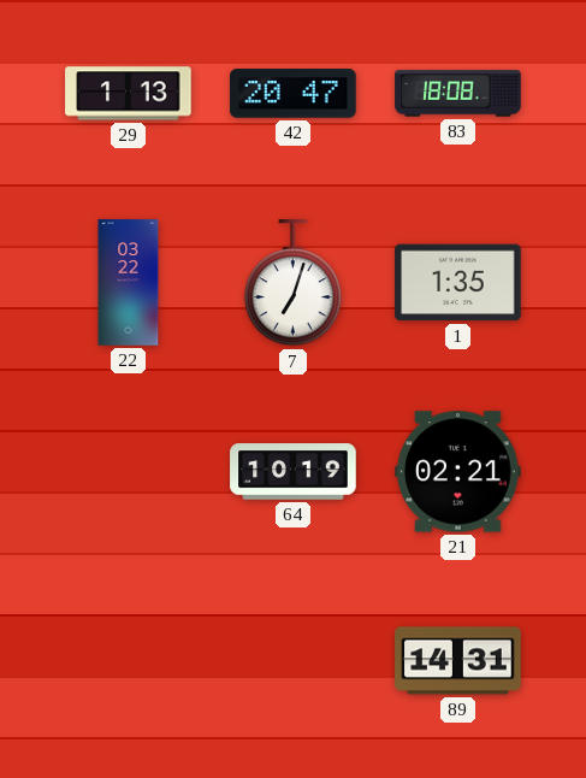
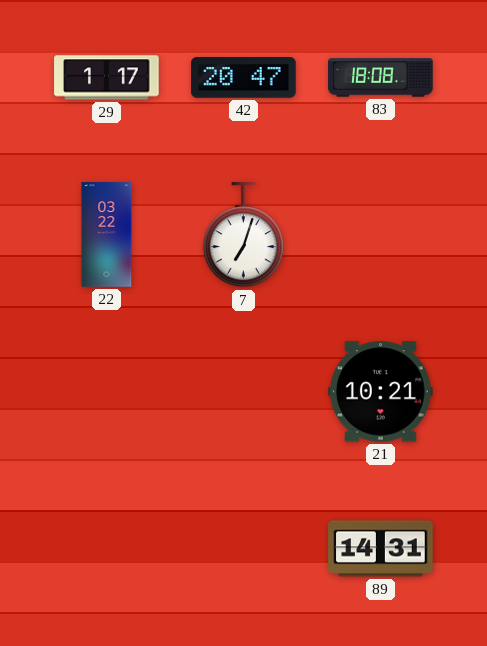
29: 1:13 -> 1:17 (107, 78)
1: 1:35 -> none (458, 283)
64: 10:19 -> none (294, 472)
21: 02:21 -> 10:21 (381, 392)
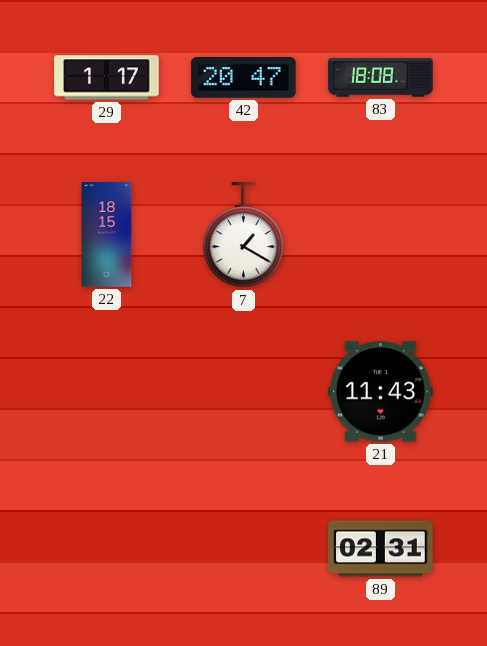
22: 03:22 -> 18:15 (107, 235)
7: 7:03 -> 1:20 (243, 235)
21: 10:21 -> 11:43 (381, 392)
89: 14:31 -> 02:31 (381, 549)
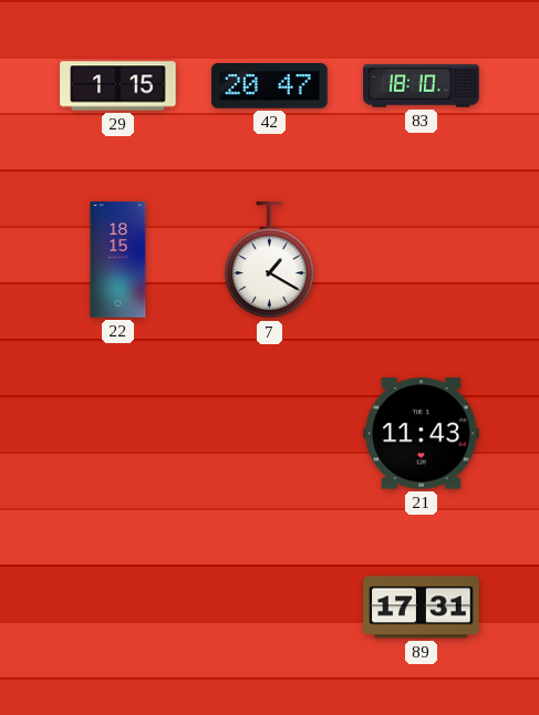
29: 1:17 -> 1:15 (118, 86)
83: 18:08 -> 18:10 (422, 86)
89: 02:31 -> 17:31 (422, 608)
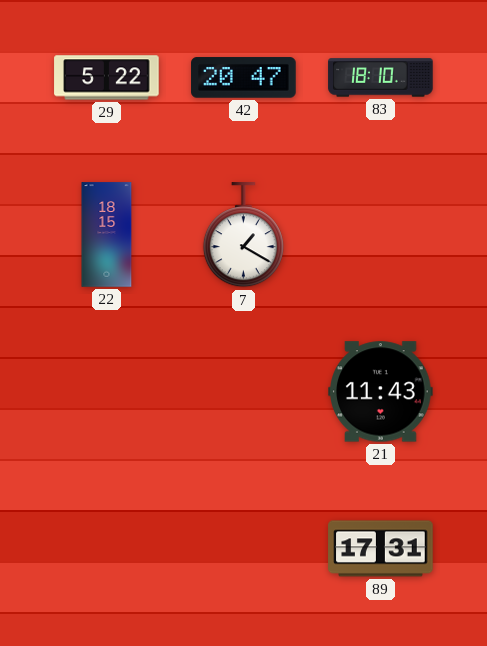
29: 1:15 -> 5:22 (107, 78)
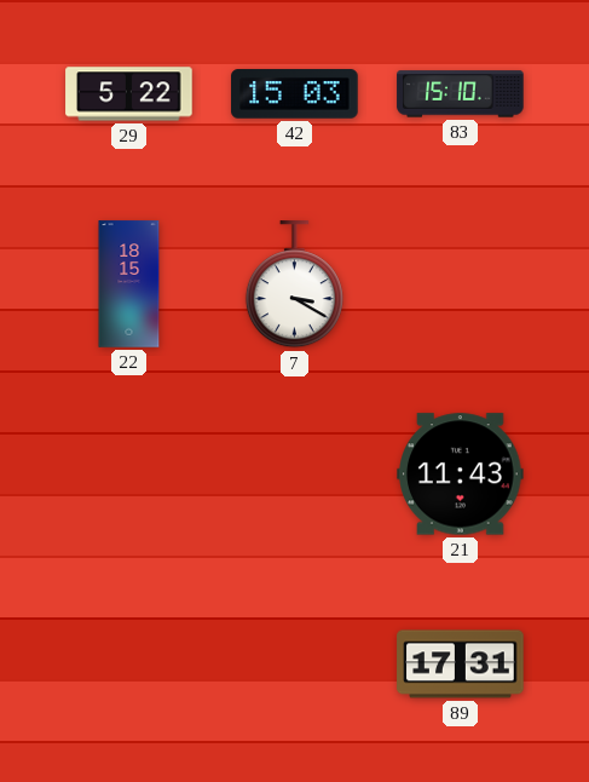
42: 20:47 -> 15:03 (295, 94)
83: 18:10 -> 15:10 (461, 94)
7: 1:20 -> 3:20 (294, 284)
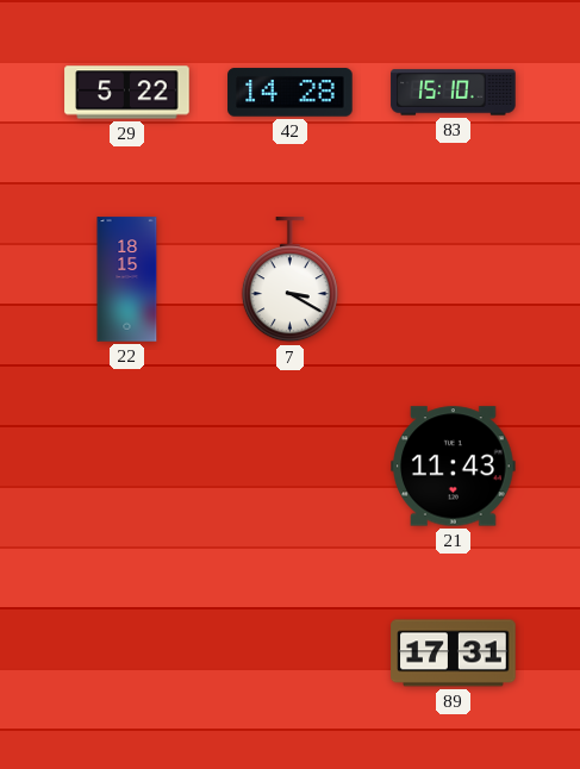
42: 15:03 -> 14:28 (291, 93)
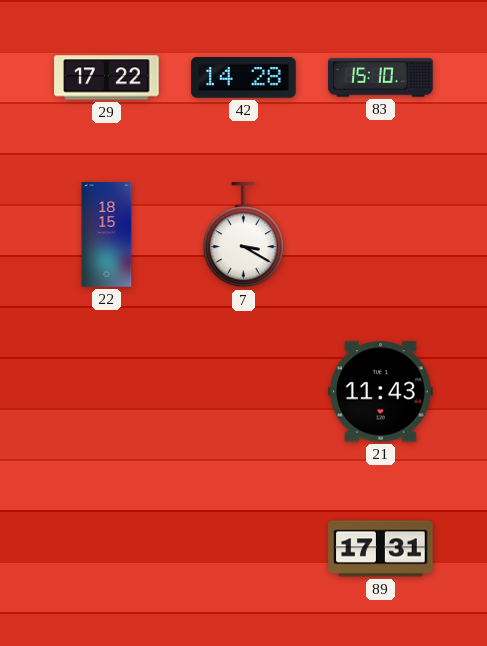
29: 5:22 -> 17:22 (107, 78)
